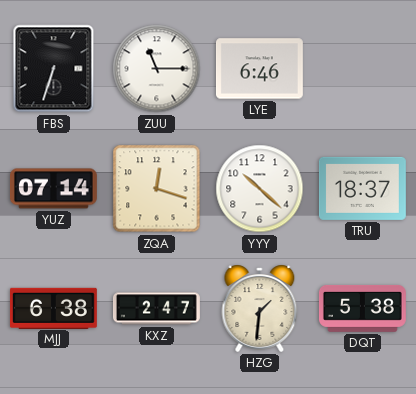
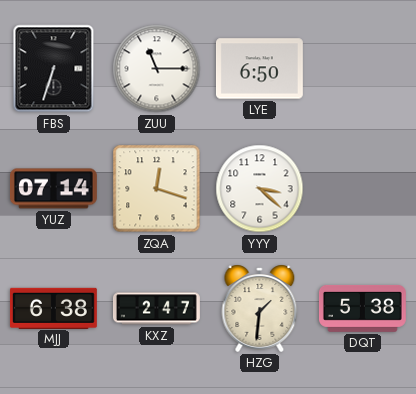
LYE: 6:46 -> 6:50 (259, 69)
YYY: 10:22 -> 3:22 (260, 189)
TRU: 18:37 -> none (362, 188)
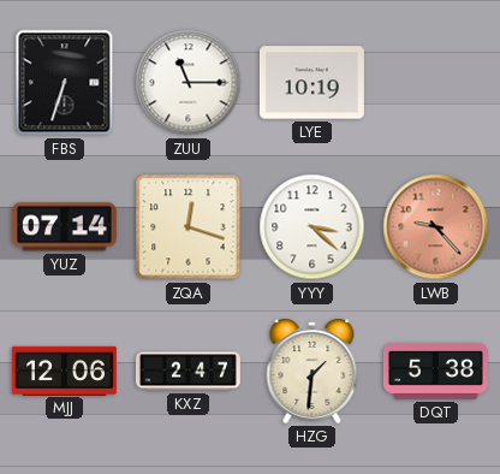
LYE: 6:50 -> 10:19 (311, 83)
LWB: none -> 9:23 (436, 227)
MJJ: 6:38 -> 12:06 (64, 371)
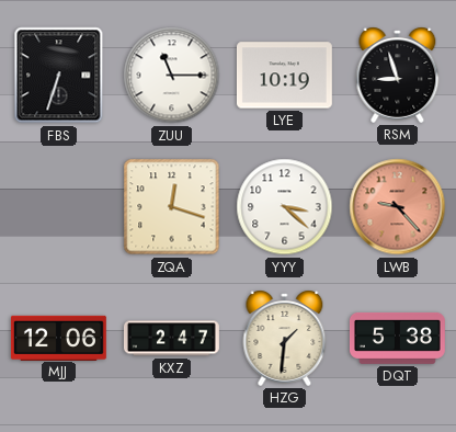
RSM: none -> 8:57 (398, 75)
YUZ: 07:14 -> none (64, 227)
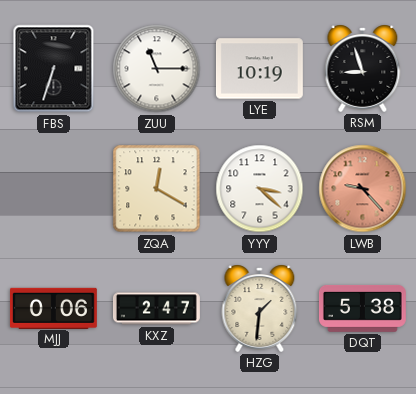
ZQA: 12:18 -> 12:20 (157, 189)
MJJ: 12:06 -> 0:06 (53, 308)
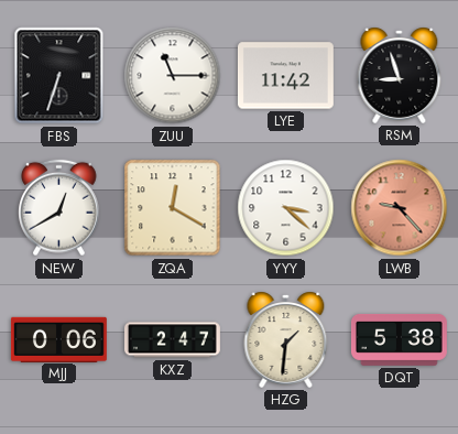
LYE: 10:19 -> 11:42 (285, 76)
NEW: none -> 12:40 (59, 208)
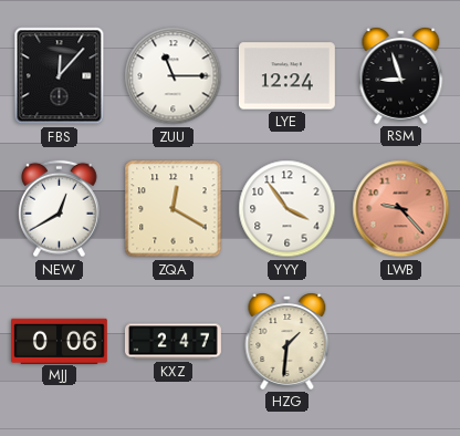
FBS: 6:33 -> 12:07 (60, 76)
LYE: 11:42 -> 12:24 (286, 76)
YYY: 3:22 -> 3:54 (287, 209)
DQT: 5:38 -> none (399, 339)
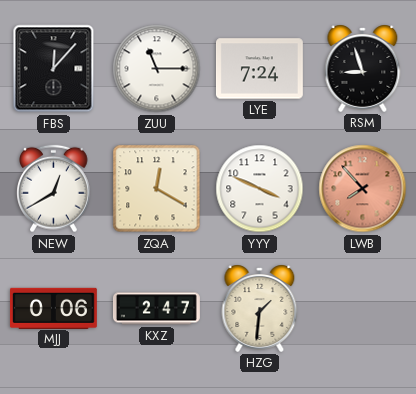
LYE: 12:24 -> 7:24 (259, 69)
YYY: 3:54 -> 3:49 (260, 189)
LWB: 9:23 -> 7:53 (363, 189)
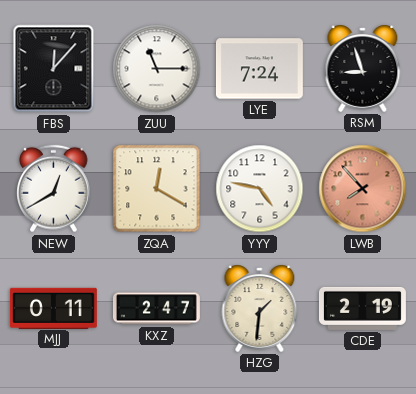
YYY: 3:49 -> 4:47 (260, 189)
MJJ: 0:06 -> 0:11 (53, 308)
CDE: none -> 2:19 (362, 308)
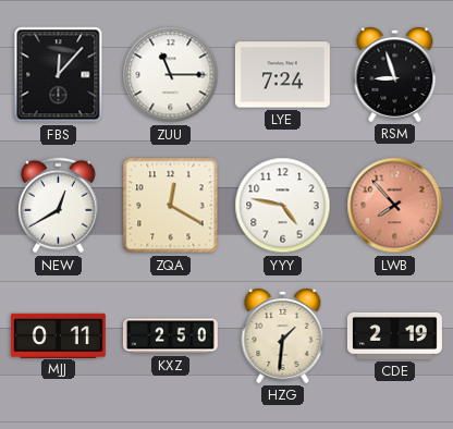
KXZ: 2:47 -> 2:50 (171, 336)
